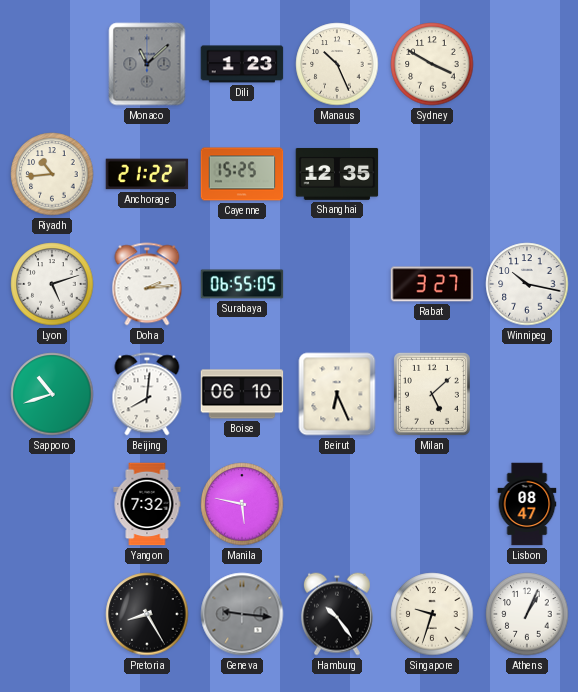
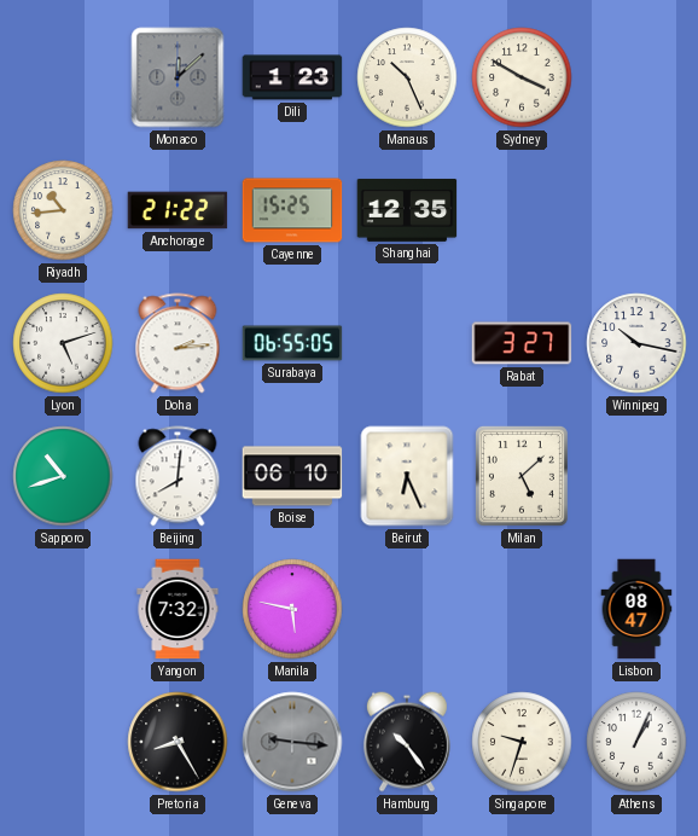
Monaco: 11:08 -> 12:08 (178, 77)
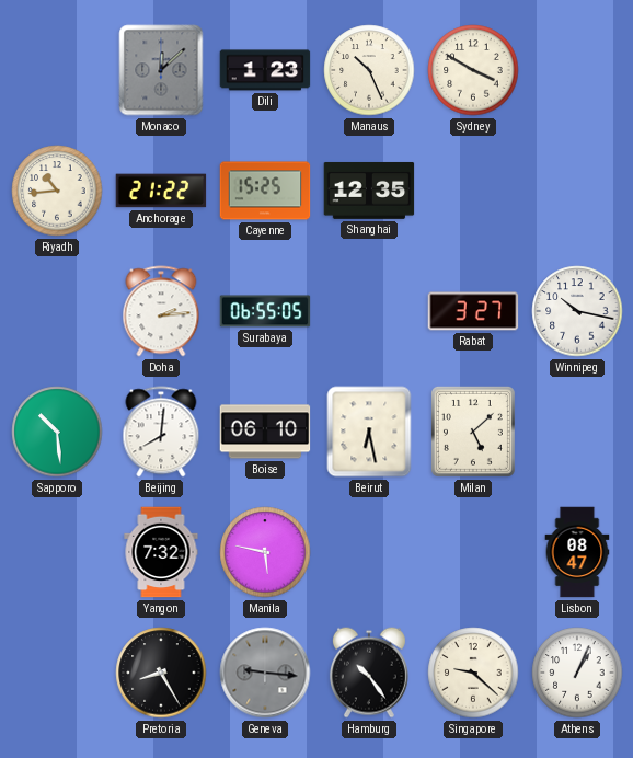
Lyon: 5:12 -> none (63, 343)
Sapporo: 10:42 -> 10:29 (57, 432)
Beirut: 6:26 -> 6:28 (369, 432)
Singapore: 9:33 -> 9:22 (473, 673)
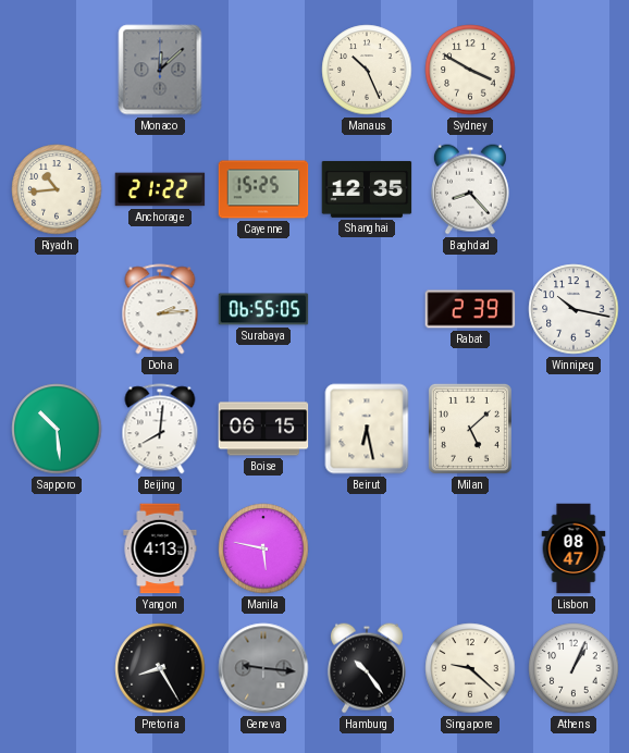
Dili: 1:23 -> none (265, 70)
Baghdad: none -> 8:23 (470, 189)
Rabat: 3:27 -> 2:39 (470, 309)
Boise: 06:10 -> 06:15 (263, 429)
Yangon: 7:32 -> 4:13 (160, 548)
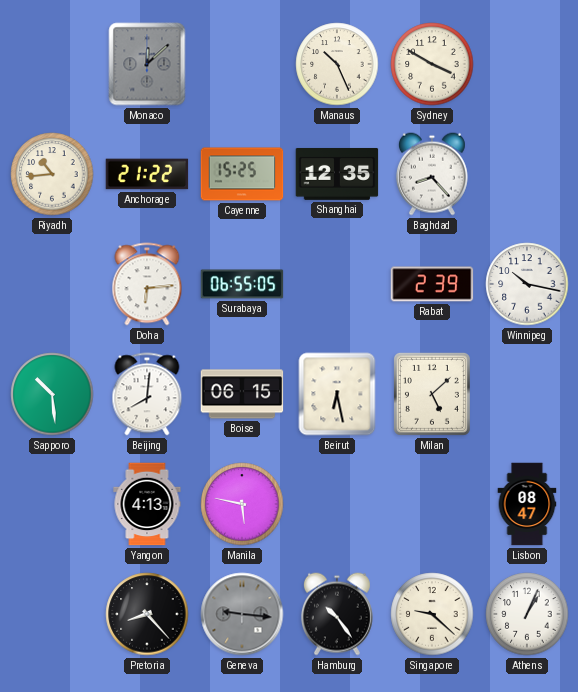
Doha: 2:14 -> 6:14 (147, 284)
Pretoria: 8:25 -> 8:23 (147, 614)
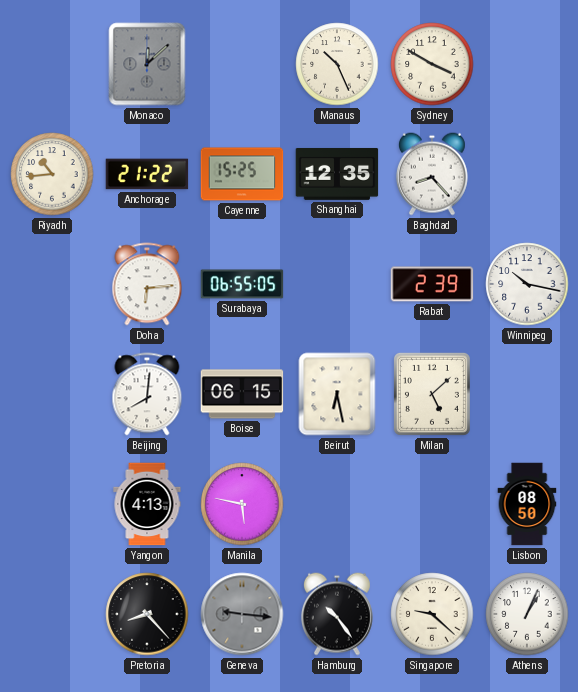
Sapporo: 10:29 -> none (52, 394)
Lisbon: 08:47 -> 08:50 (527, 504)
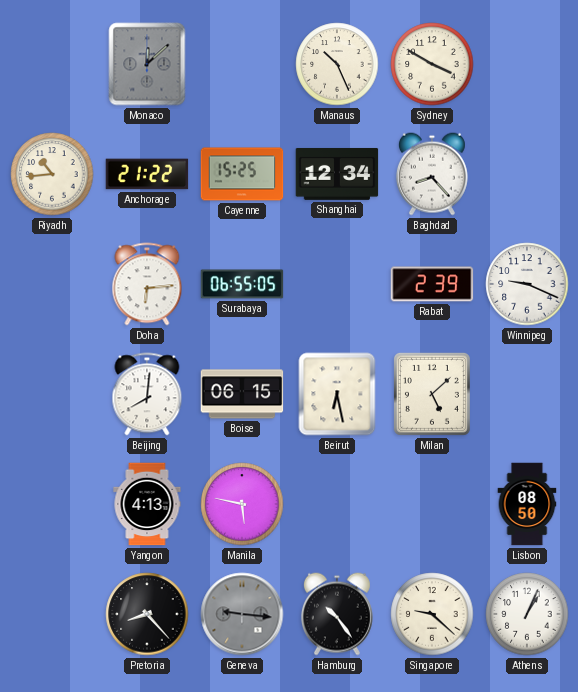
Shanghai: 12:35 -> 12:34 (337, 174)
Winnipeg: 10:17 -> 9:19 (527, 284)
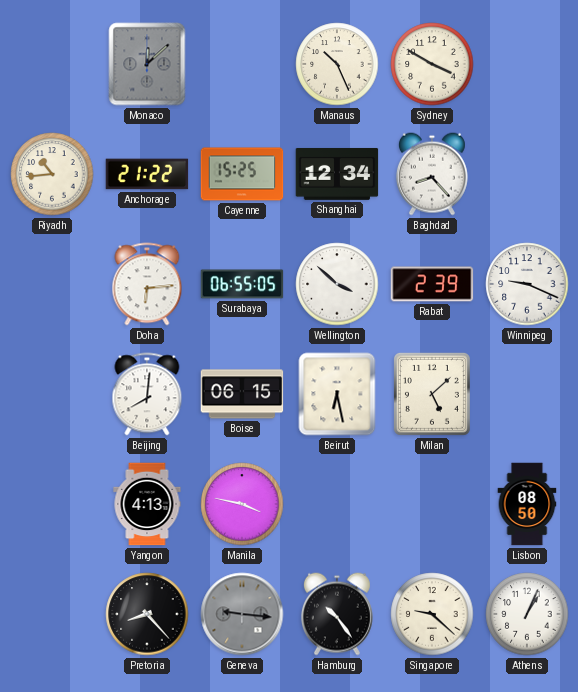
Wellington: none -> 3:52 (337, 284)
Manila: 5:47 -> 3:47 (242, 504)
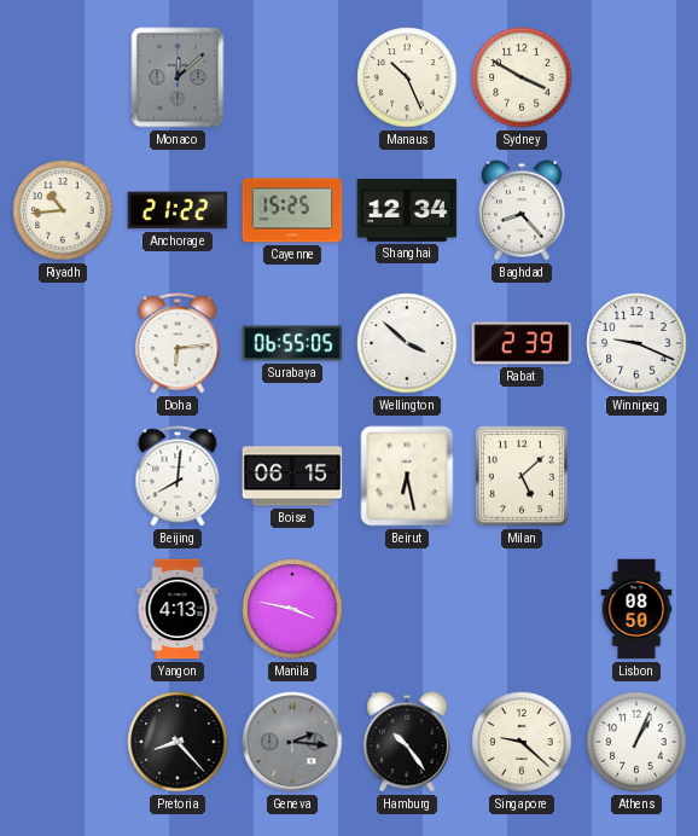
Geneva: 9:16 -> 2:16 (292, 742)
